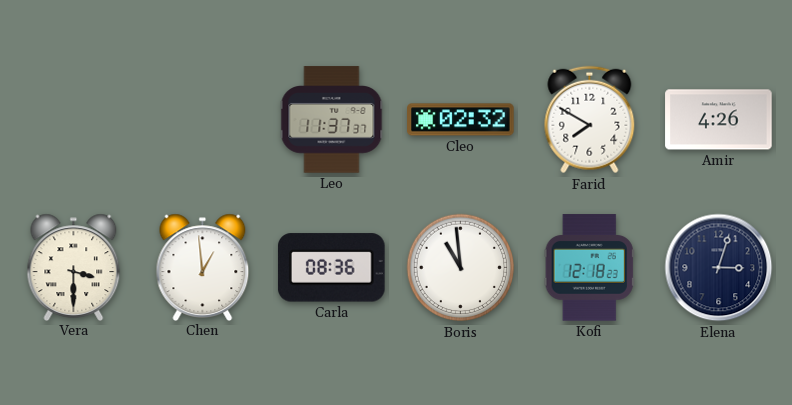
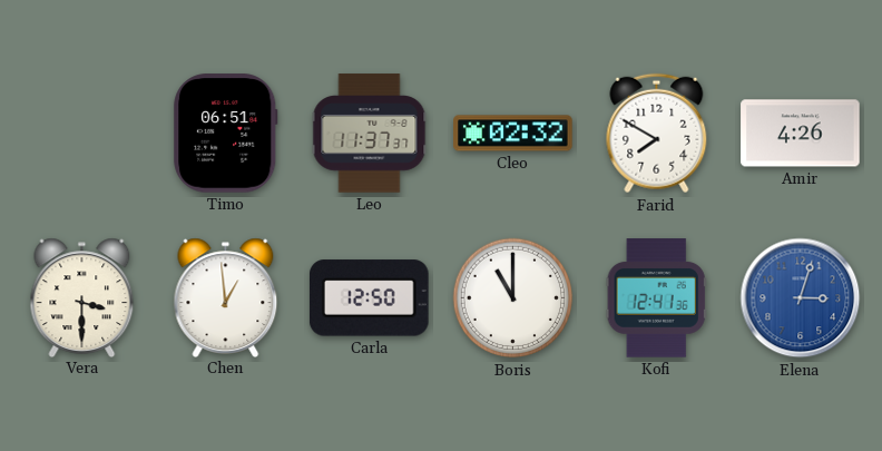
Timo: none -> 06:51 (226, 134)
Carla: 08:36 -> 12:50 (369, 298)
Boris: 10:59 -> 11:00 (513, 298)
Kofi: 12:18 -> 12:41 (656, 298)
Elena dial: navy -> blue (801, 298)
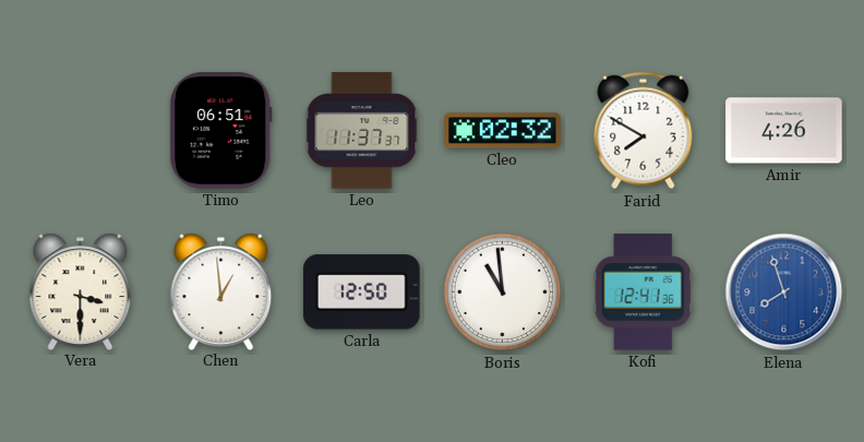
Boris: 11:00 -> 10:59 (503, 292)
Elena: 3:03 -> 7:57 (784, 292)
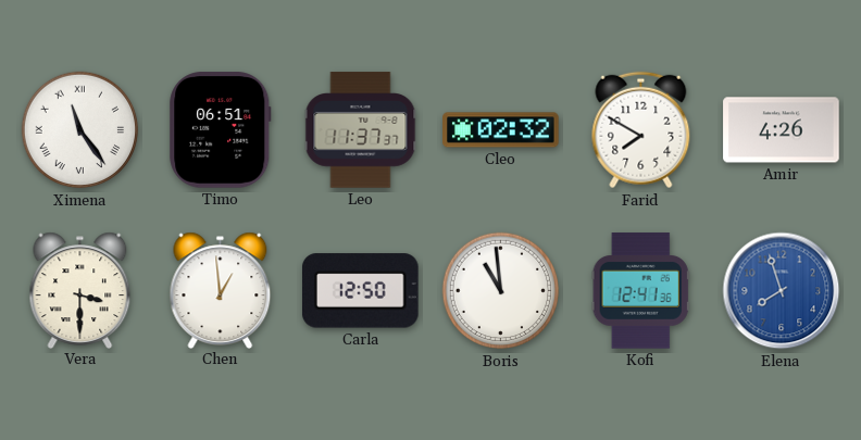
Ximena: none -> 11:24 (80, 130)
